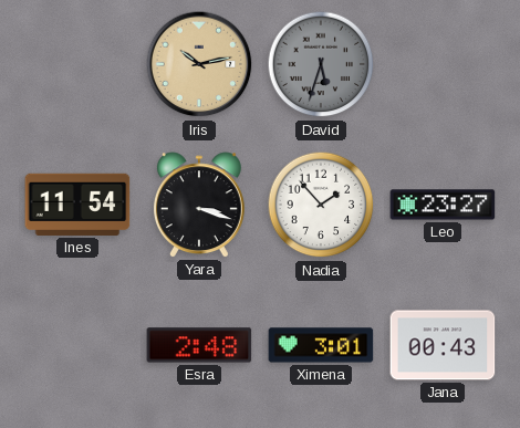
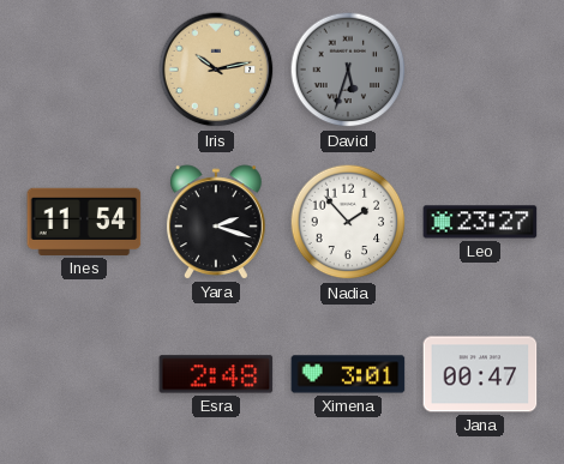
Yara: 3:18 -> 2:18 (216, 222)
Jana: 00:43 -> 00:47 (480, 374)
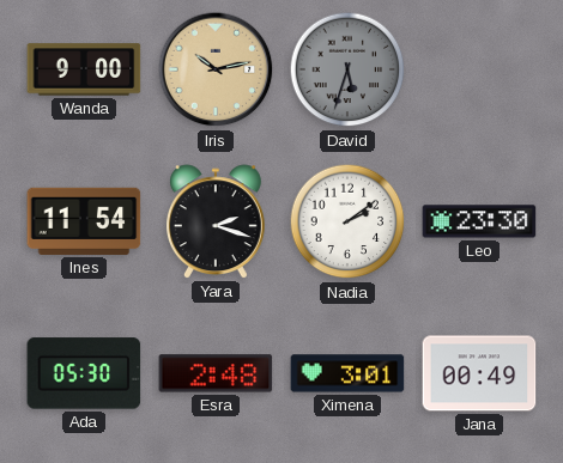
Wanda: none -> 9:00 (84, 69)
Nadia: 1:53 -> 2:09 (347, 221)
Leo: 23:27 -> 23:30 (479, 221)
Ada: none -> 05:30 (84, 373)
Jana: 00:47 -> 00:49 (479, 373)
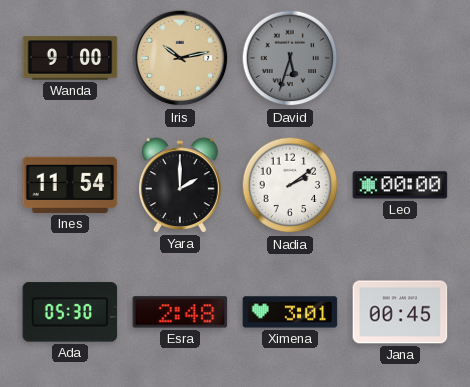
Yara: 2:18 -> 2:00 (180, 185)
Leo: 23:30 -> 00:00 (400, 185)
Jana: 00:49 -> 00:45 (400, 312)
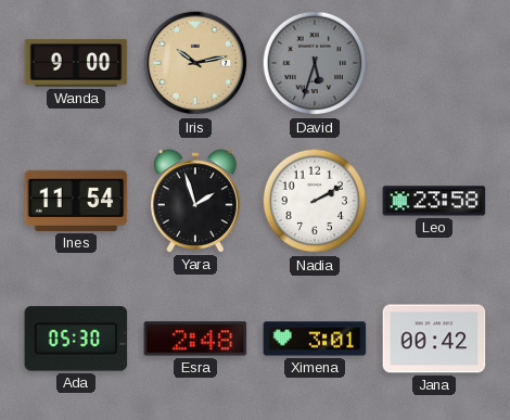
Yara: 2:00 -> 1:57 (195, 201)
Nadia: 2:09 -> 2:10 (315, 201)
Leo: 00:00 -> 23:58 (434, 201)
Jana: 00:45 -> 00:42 (434, 339)
